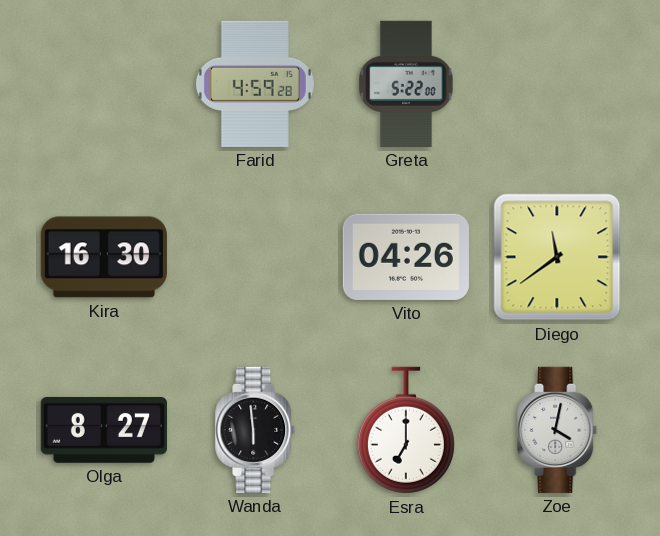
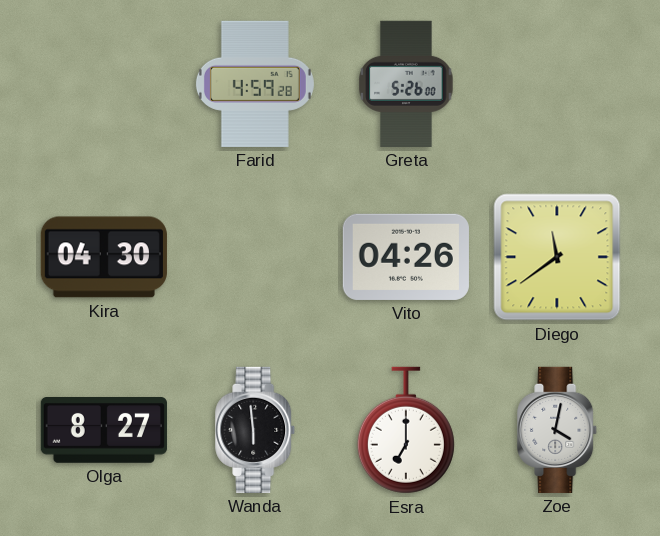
Greta: 5:22 -> 5:26 (406, 84)
Kira: 16:30 -> 04:30 (104, 257)
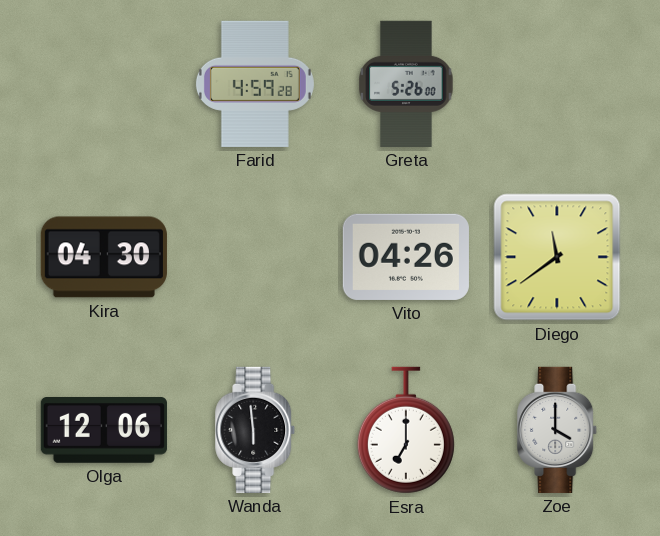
Olga: 8:27 -> 12:06 (104, 431)
Zoe: 4:02 -> 4:00 (558, 430)
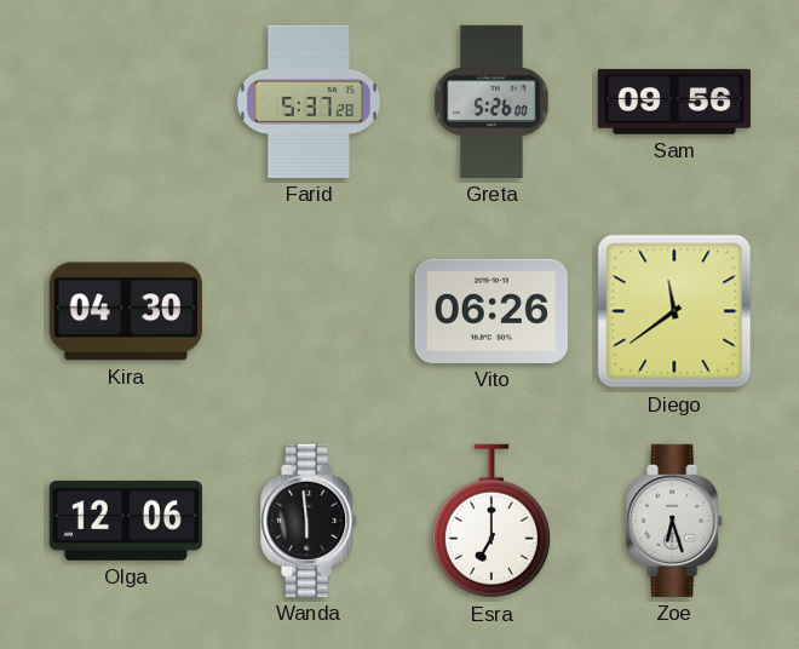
Farid: 4:59 -> 5:37 (309, 102)
Sam: none -> 09:56 (674, 102)
Vito: 04:26 -> 06:26 (492, 311)
Zoe: 4:00 -> 6:27 (676, 521)
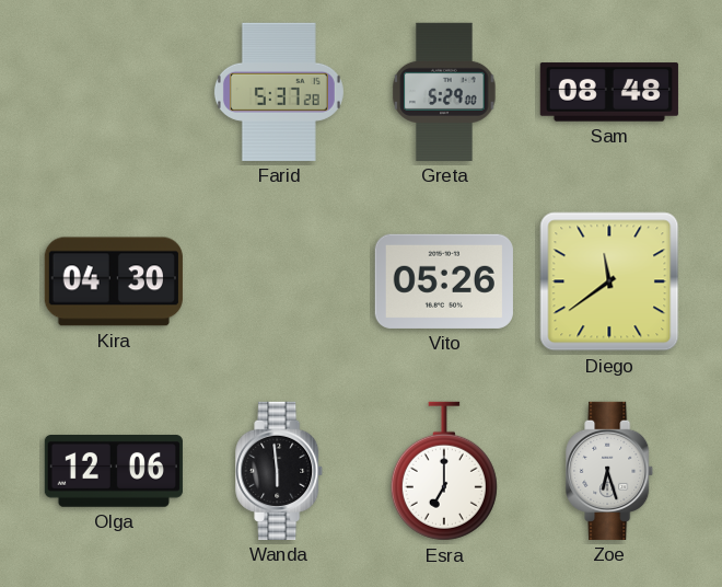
Greta: 5:26 -> 5:29 (444, 92)
Sam: 09:56 -> 08:48 (609, 92)
Vito: 06:26 -> 05:26 (444, 281)
